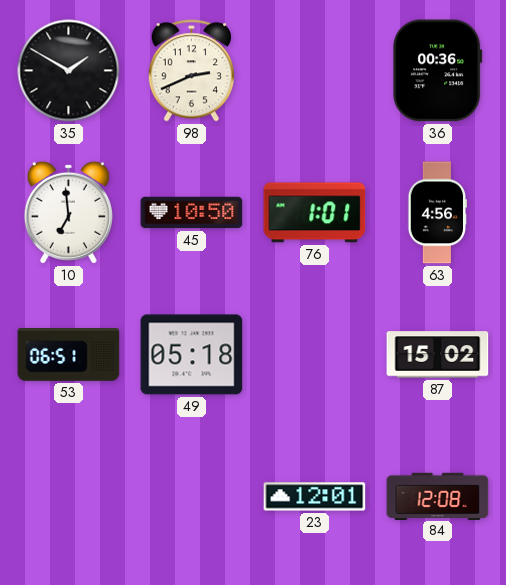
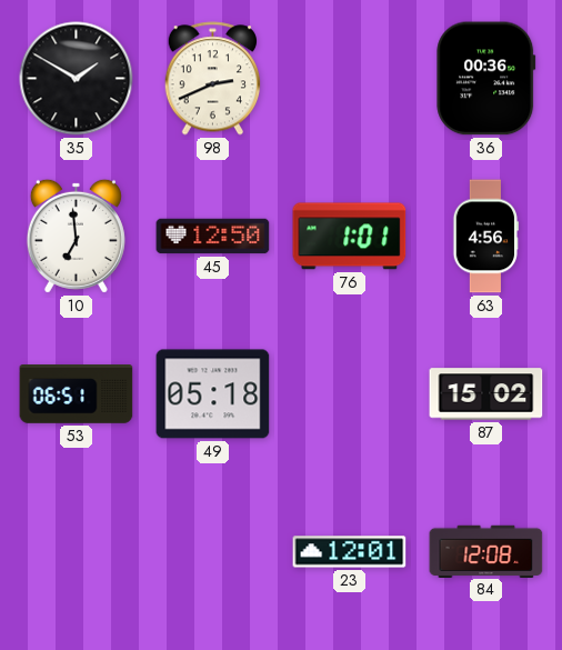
45: 10:50 -> 12:50 (213, 237)
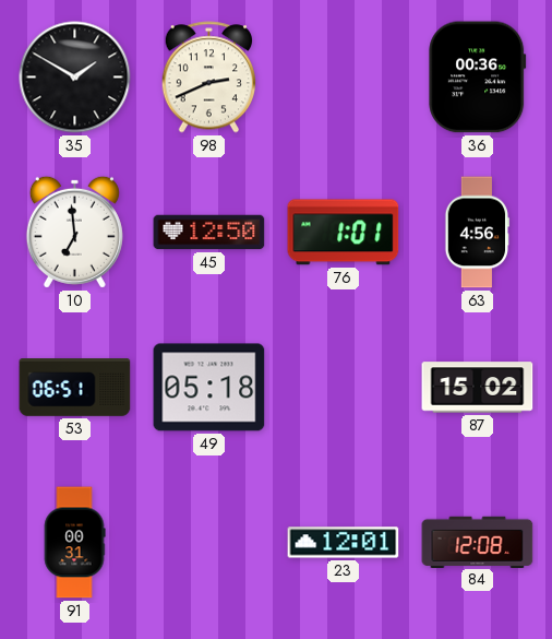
91: none -> 00:31 (74, 543)
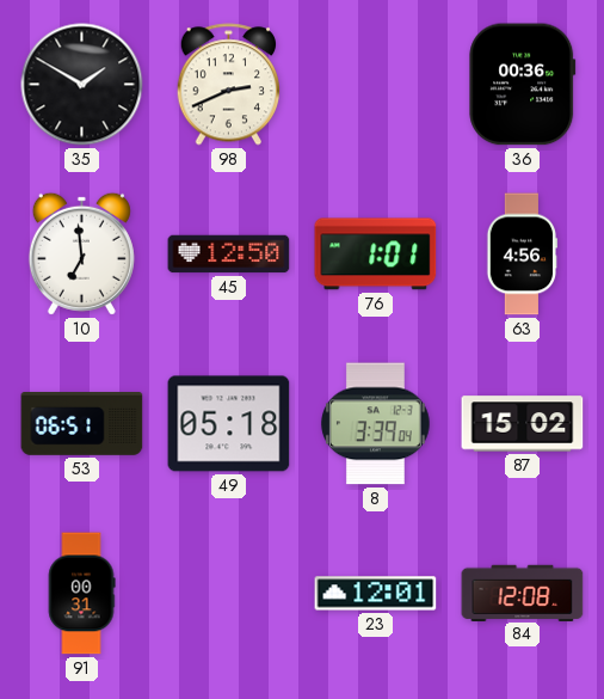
8: none -> 3:39 (376, 424)
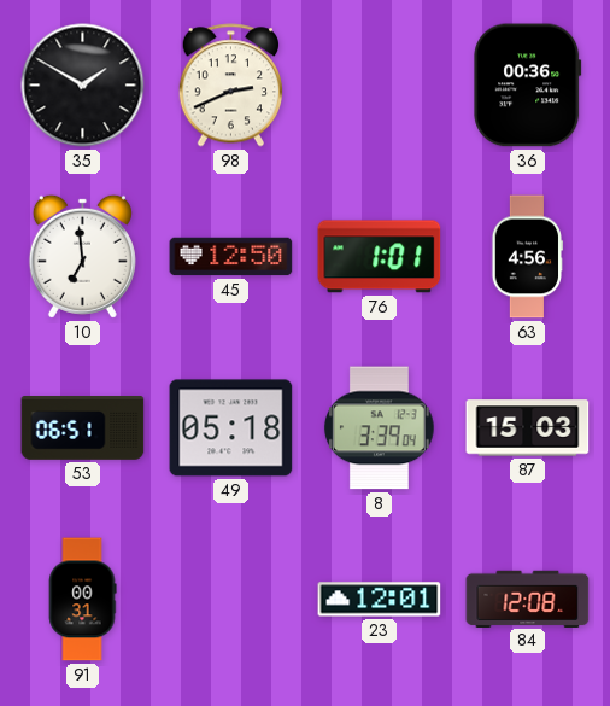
87: 15:02 -> 15:03 (528, 428)
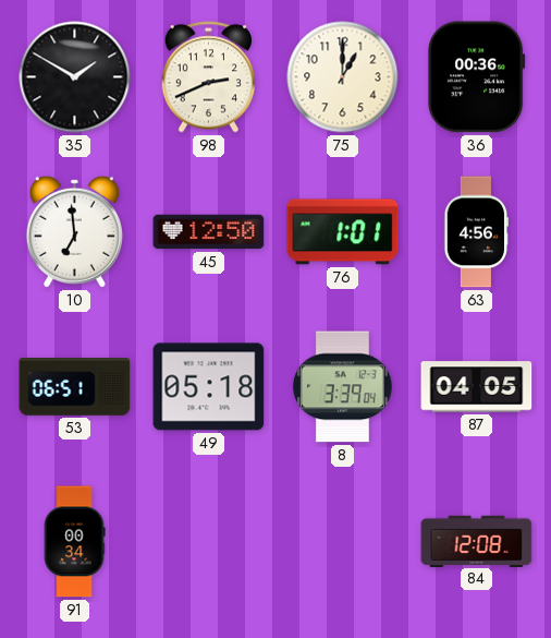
75: none -> 1:00 (343, 77)
87: 15:03 -> 04:05 (477, 387)
91: 00:31 -> 00:34 (74, 542)
23: 12:01 -> none (380, 600)
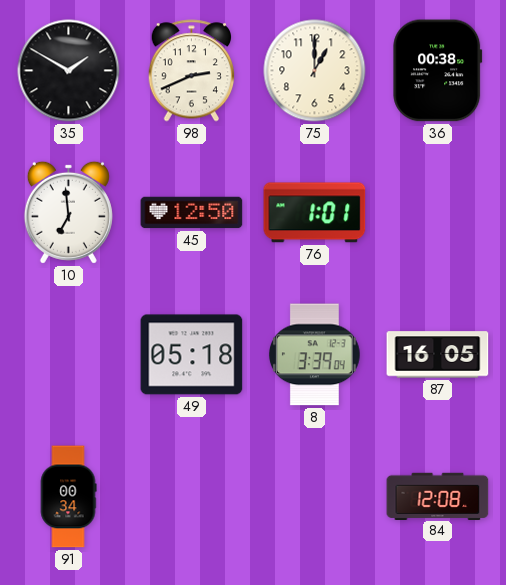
36: 00:36 -> 00:38 (438, 71)
63: 4:56 -> none (477, 232)
53: 06:51 -> none (75, 387)
87: 04:05 -> 16:05 (438, 355)
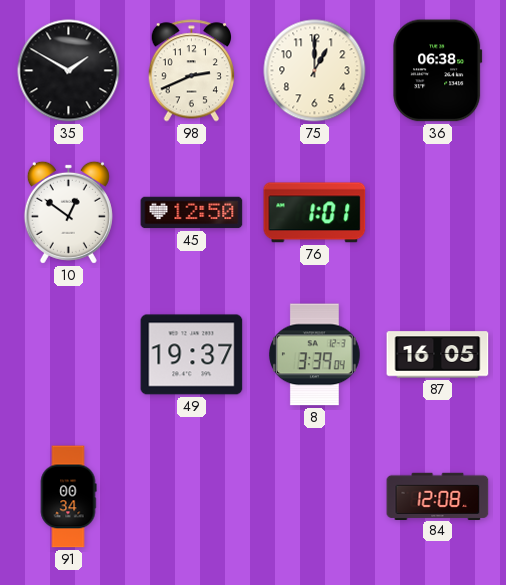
36: 00:38 -> 06:38 (438, 71)
10: 6:59 -> 12:51 (68, 212)
49: 05:18 -> 19:37 (192, 355)
